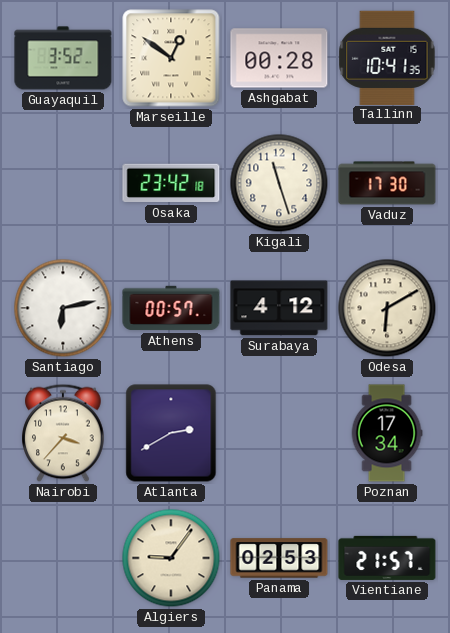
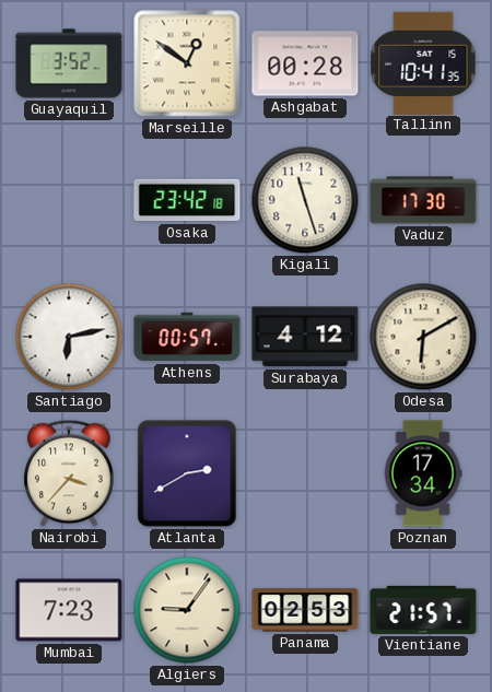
Mumbai: none -> 7:23 (69, 610)
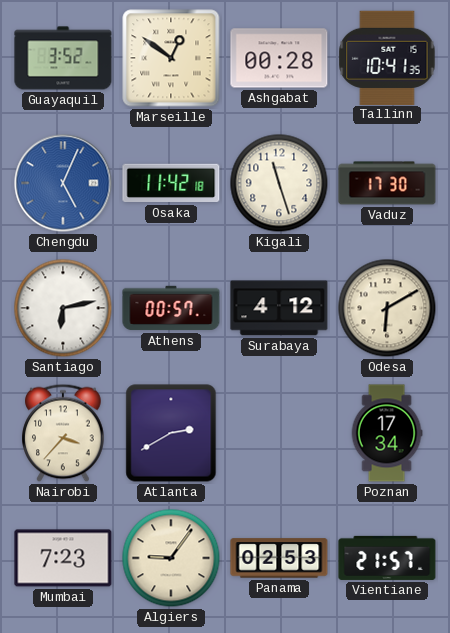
Chengdu: none -> 5:04 (63, 183)
Osaka: 23:42 -> 11:42 (171, 183)
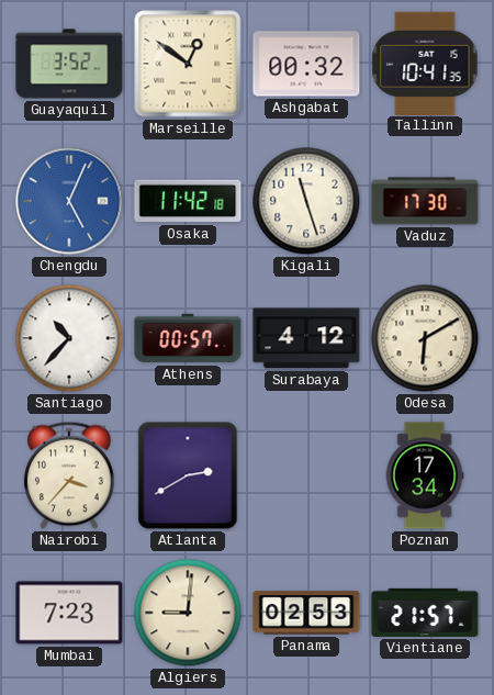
Ashgabat: 00:28 -> 00:32 (306, 64)
Santiago: 6:13 -> 10:37 (69, 338)
Algiers: 9:06 -> 9:01 (188, 613)
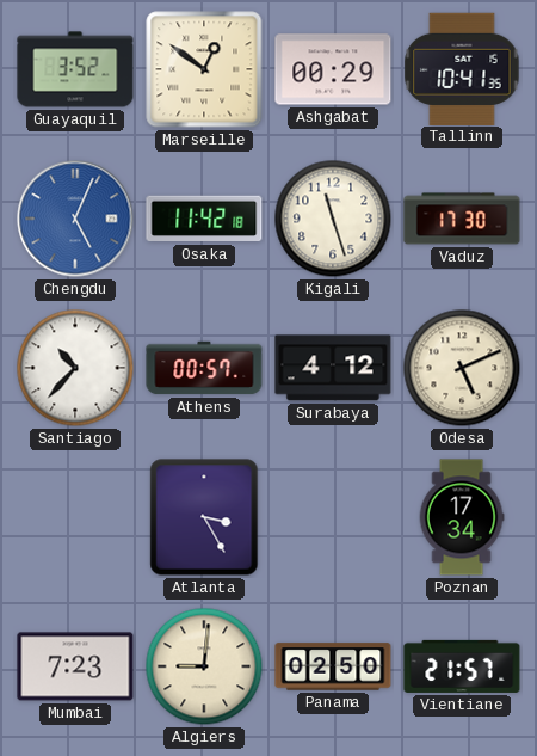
Ashgabat: 00:32 -> 00:29 (333, 69)
Odesa: 6:10 -> 5:11 (462, 368)
Nairobi: 3:37 -> none (69, 475)
Atlanta: 2:40 -> 3:25 (204, 517)
Panama: 02:53 -> 02:50 (333, 666)
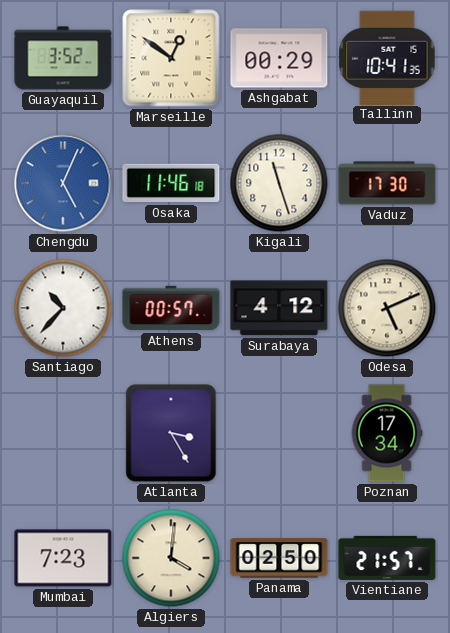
Osaka: 11:42 -> 11:46 (171, 183)
Algiers: 9:01 -> 4:01 (171, 558)
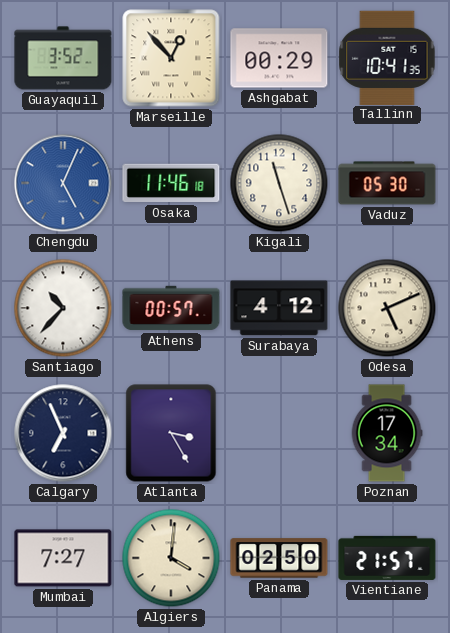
Marseille: 12:51 -> 12:53 (171, 58)
Vaduz: 17:30 -> 05:30 (387, 183)
Calgary: none -> 6:56 (63, 433)
Mumbai: 7:23 -> 7:27 (63, 558)
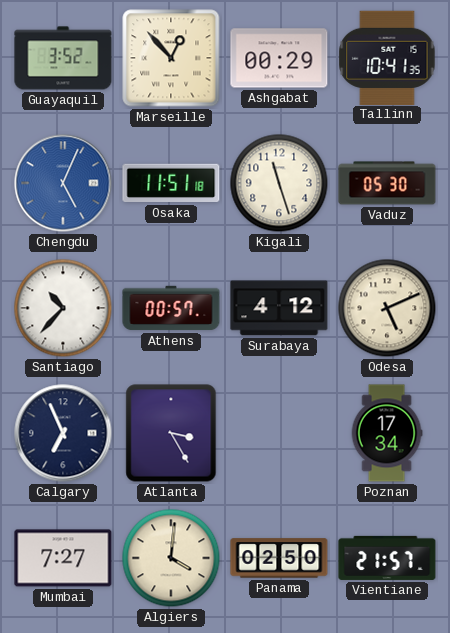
Osaka: 11:46 -> 11:51 (171, 183)
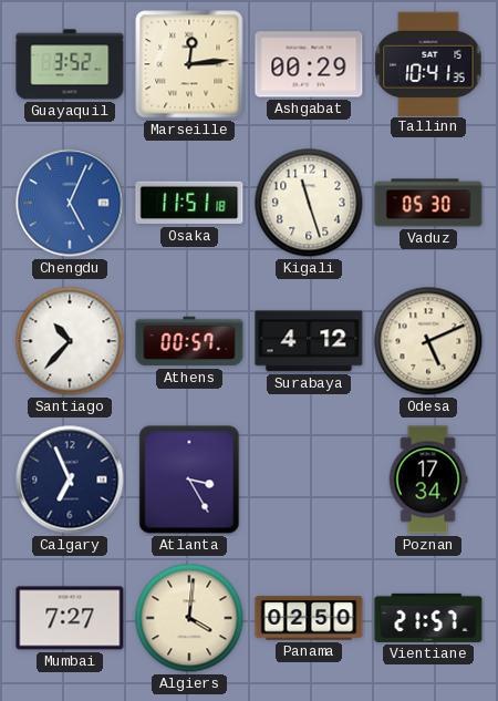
Marseille: 12:53 -> 12:14 (189, 64)
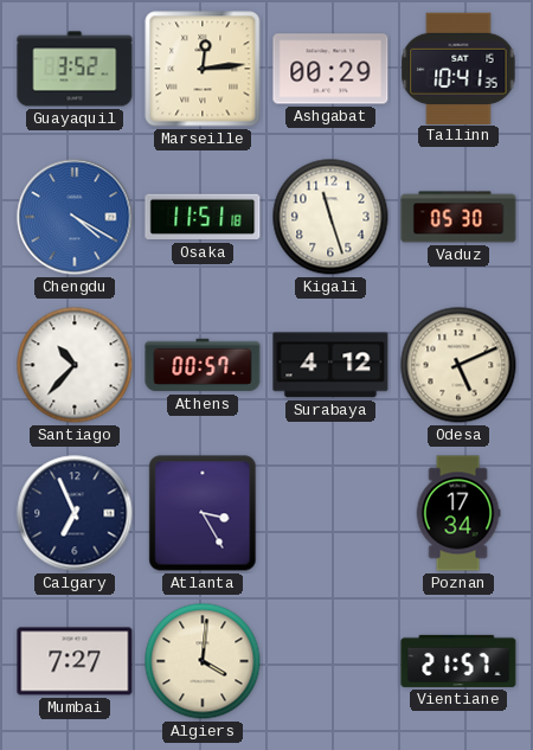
Chengdu: 5:04 -> 4:20 (75, 217)
Panama: 02:50 -> none (309, 618)
